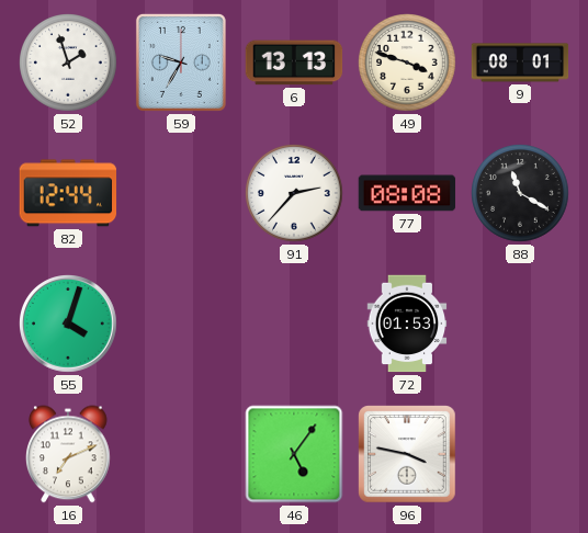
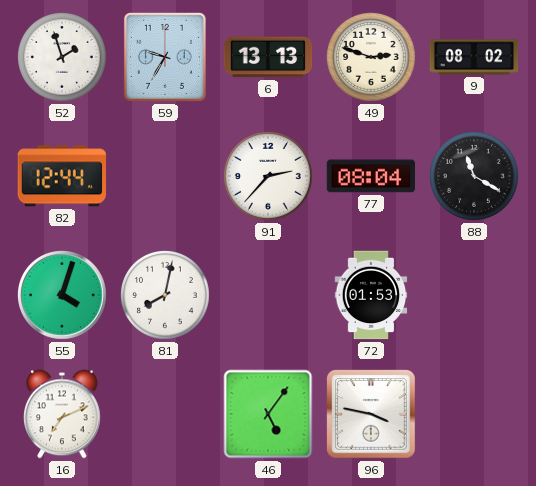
49: 3:48 -> 2:48 (372, 58)
9: 08:01 -> 08:02 (474, 57)
77: 08:08 -> 08:04 (371, 176)
81: none -> 8:02 (166, 296)
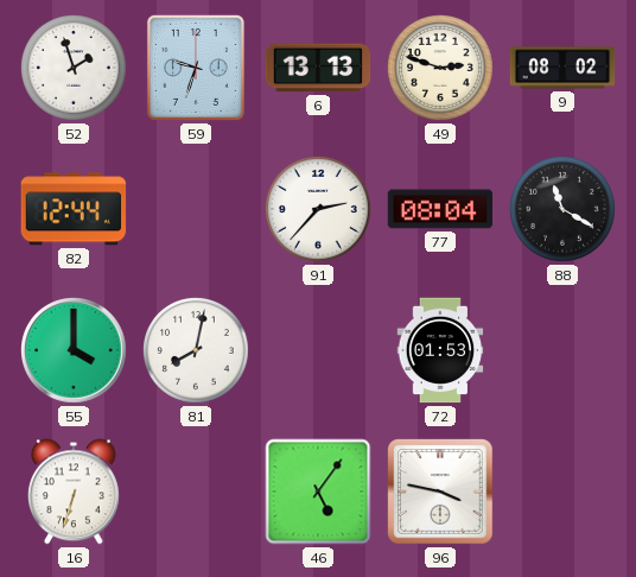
59: 9:35 -> 9:33 (196, 68)
55: 4:03 -> 4:00 (75, 351)
16: 7:11 -> 6:33 (75, 492)
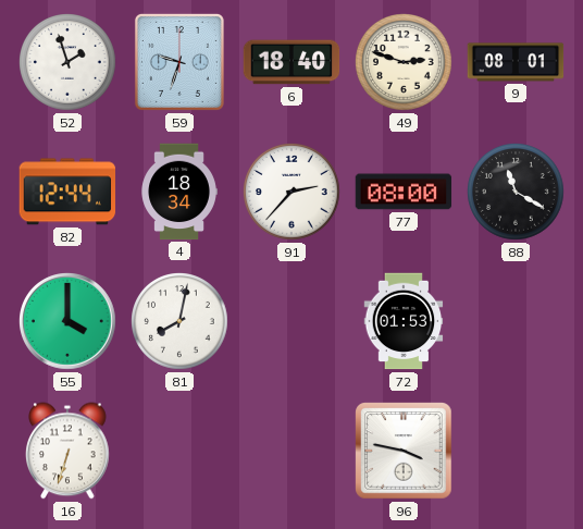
6: 13:13 -> 18:40 (291, 62)
9: 08:02 -> 08:01 (516, 62)
4: none -> 18:34 (179, 192)
77: 08:04 -> 08:00 (404, 192)
46: 5:06 -> none (318, 492)
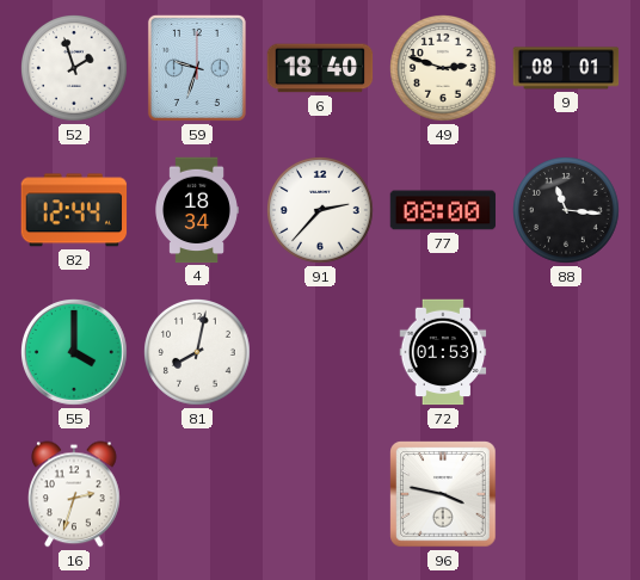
88: 11:20 -> 11:16 (567, 211)
16: 6:33 -> 2:33 (75, 494)
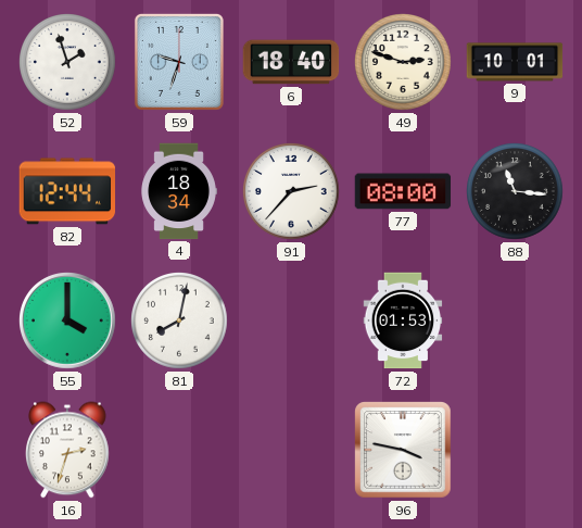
9: 08:01 -> 10:01 (515, 62)
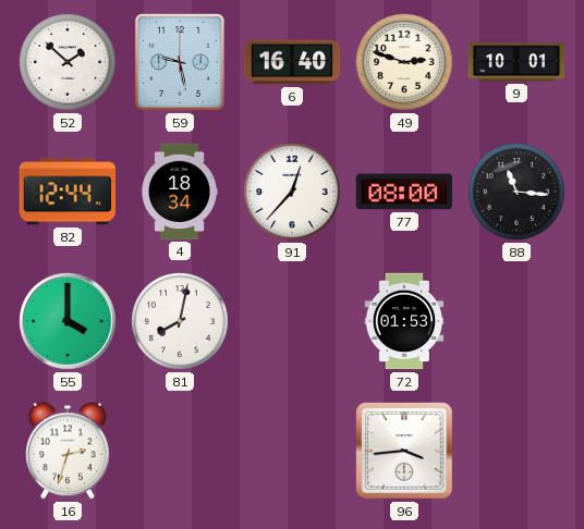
52: 1:57 -> 1:52 (69, 63)
59: 9:33 -> 9:28 (180, 62)
6: 18:40 -> 16:40 (292, 62)
91: 2:37 -> 12:37 (293, 193)
96: 3:47 -> 3:44 (404, 451)
